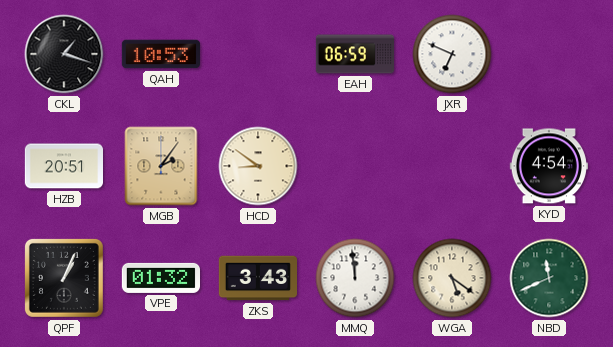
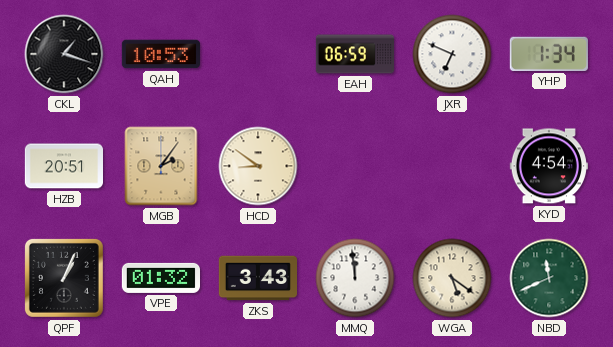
YHP: none -> 1:34 (549, 54)
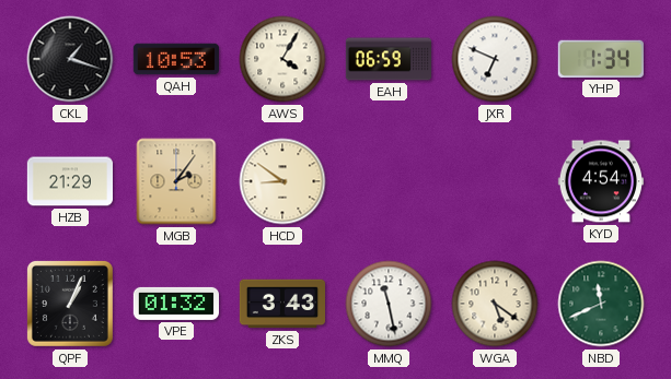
AWS: none -> 4:05 (282, 59)
HZB: 20:51 -> 21:29 (69, 181)
MMQ: 11:59 -> 11:28 (389, 304)
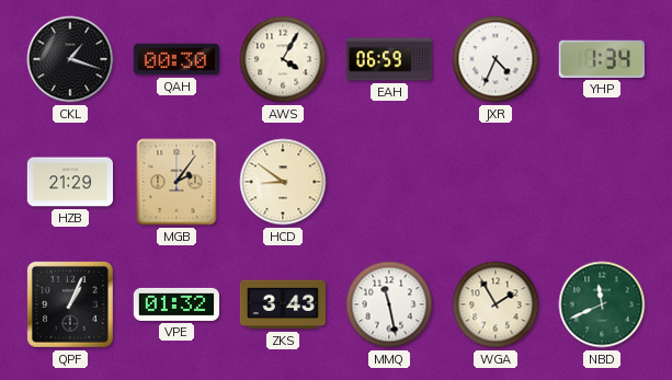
QAH: 10:53 -> 00:30 (175, 59)
JXR: 6:49 -> 4:34 (496, 59)
KYD: 4:54 -> none (601, 181)
WGA: 5:21 -> 1:55 (496, 304)
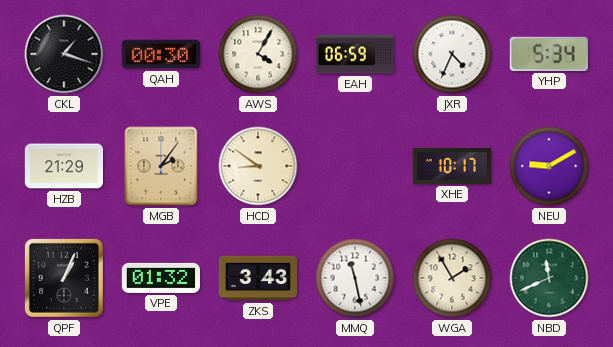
YHP: 1:34 -> 5:34 (549, 54)
XHE: none -> 10:17 (451, 166)
NEU: none -> 9:10 (549, 166)
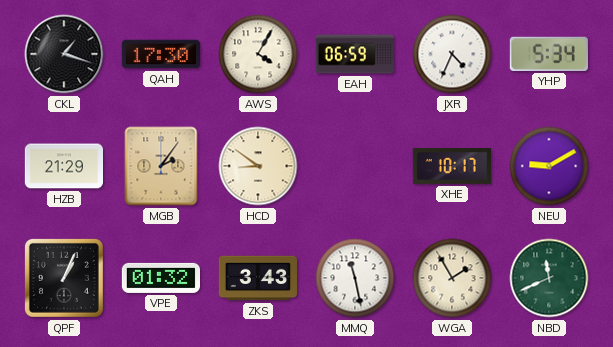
QAH: 00:30 -> 17:30 (160, 54)
